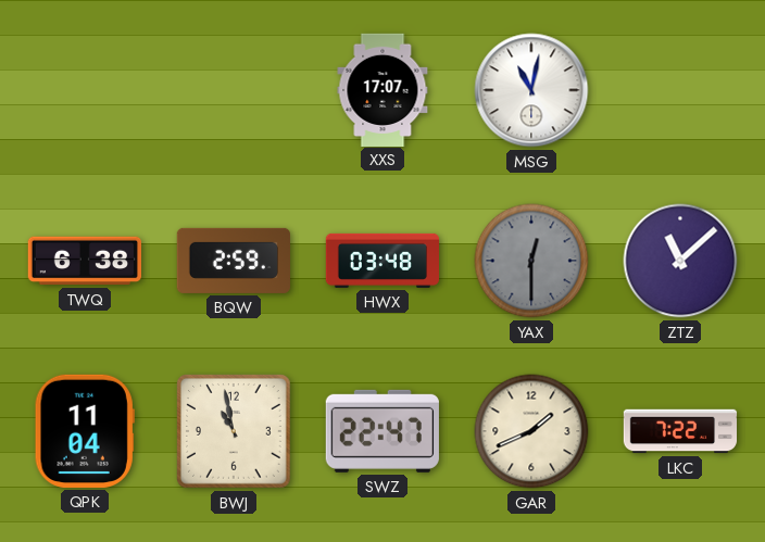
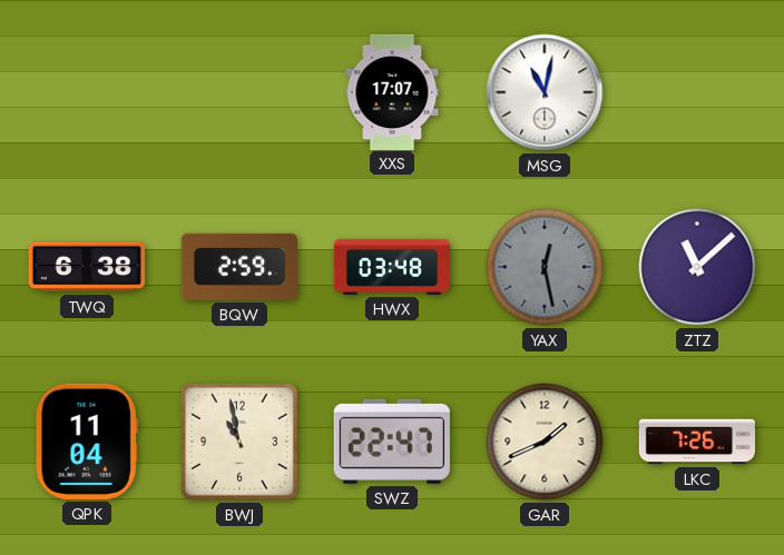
YAX: 12:30 -> 12:28 (545, 267)
LKC: 7:22 -> 7:26 (697, 442)
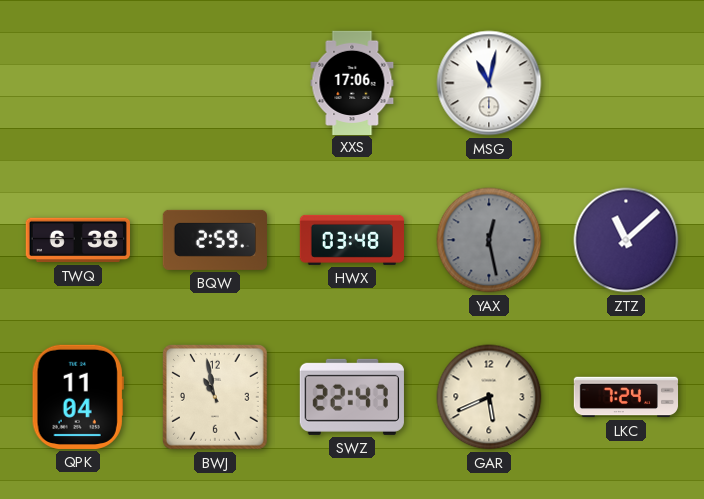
XXS: 17:07 -> 17:06 (352, 82)
GAR: 1:41 -> 5:41 (489, 397)
LKC: 7:26 -> 7:24 (626, 397)
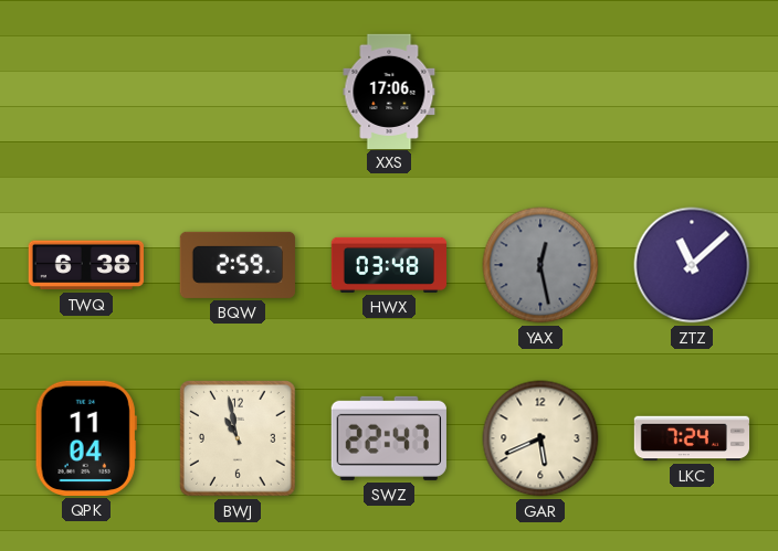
MSG: 11:02 -> none (489, 83)
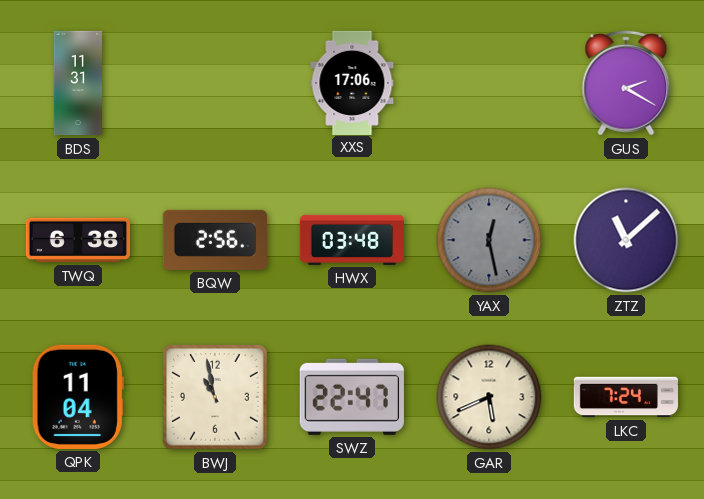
BDS: none -> 11:31 (77, 83)
GUS: none -> 2:20 (626, 83)
BQW: 2:59 -> 2:56 (215, 240)
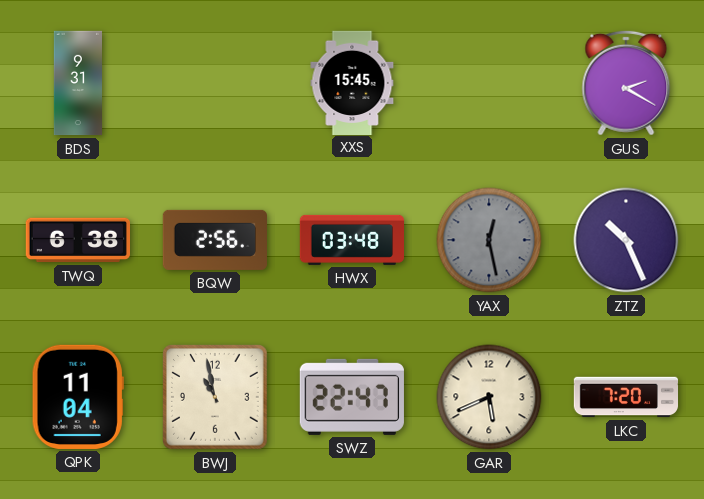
BDS: 11:31 -> 9:31 (77, 83)
XXS: 17:06 -> 15:45 (352, 82)
ZTZ: 11:08 -> 10:26 (626, 240)
LKC: 7:24 -> 7:20 (626, 397)
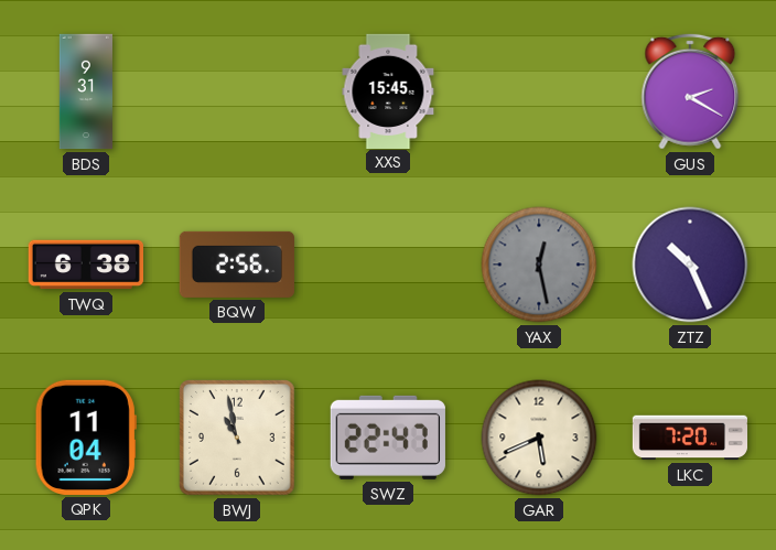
HWX: 03:48 -> none (351, 240)
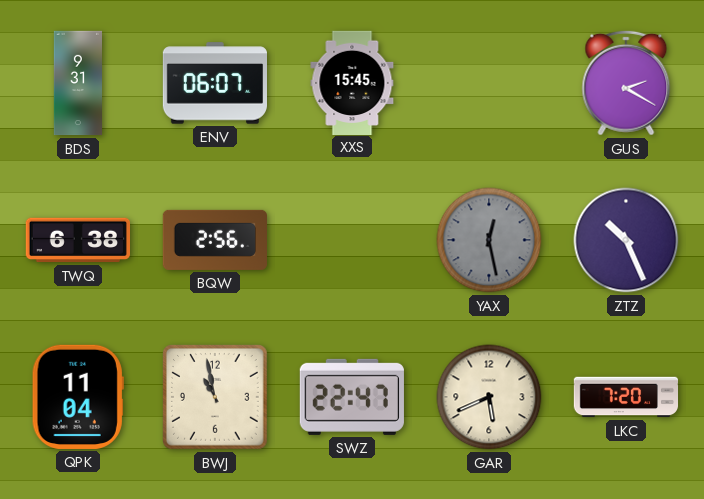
ENV: none -> 06:07 (214, 83)
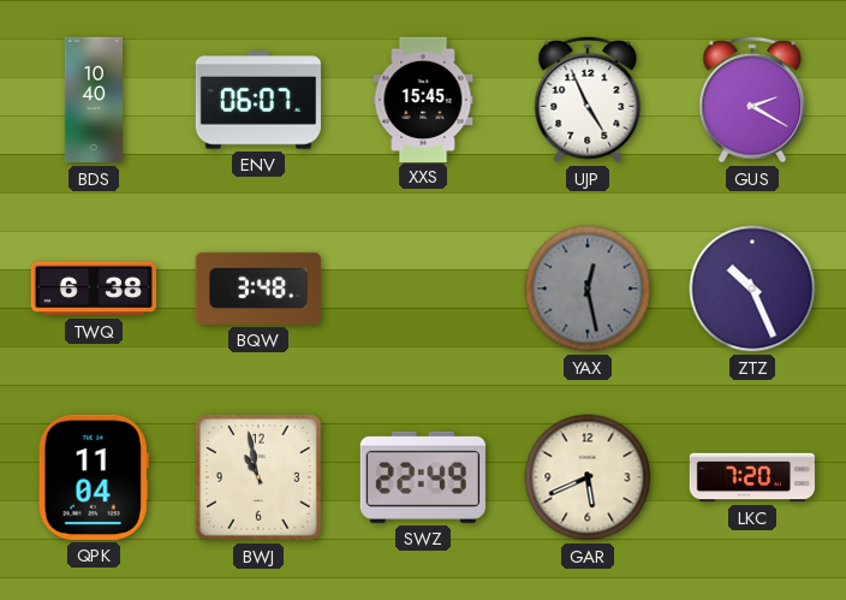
BDS: 9:31 -> 10:40 (93, 100)
UJP: none -> 4:56 (588, 100)
BQW: 2:56 -> 3:48 (258, 289)
SWZ: 22:47 -> 22:49 (423, 477)
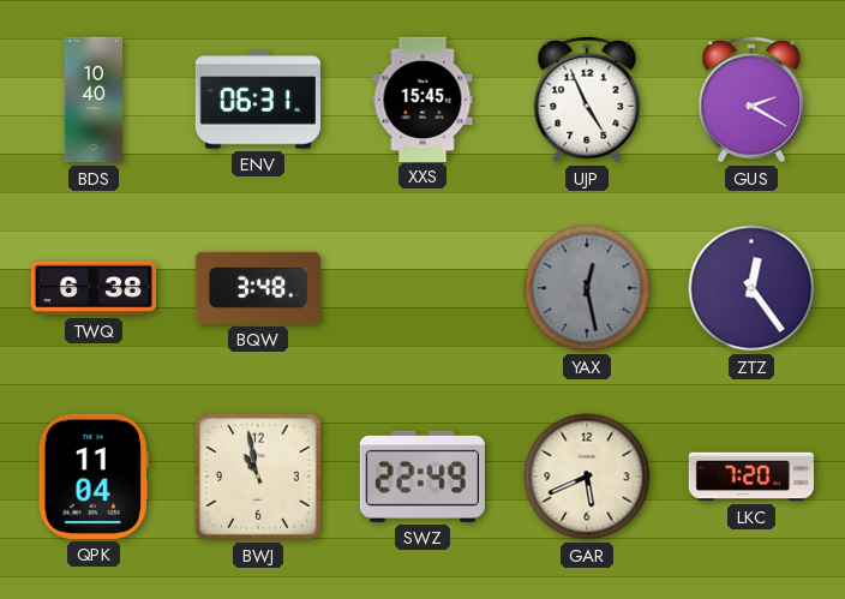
ENV: 06:07 -> 06:31 (257, 100)
ZTZ: 10:26 -> 12:24 (751, 288)
